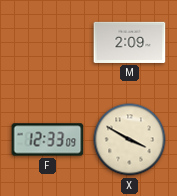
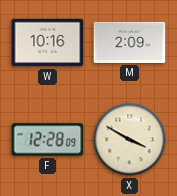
W: none -> 10:16 (48, 43)
F: 12:33 -> 12:28 (48, 140)
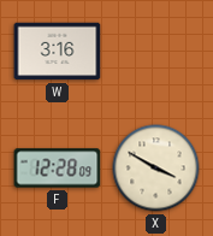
W: 10:16 -> 3:16 (58, 52)
M: 2:09 -> none (130, 42)
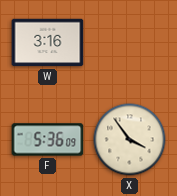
F: 12:28 -> 5:36 (48, 140)
X: 3:50 -> 3:54 (130, 140)
